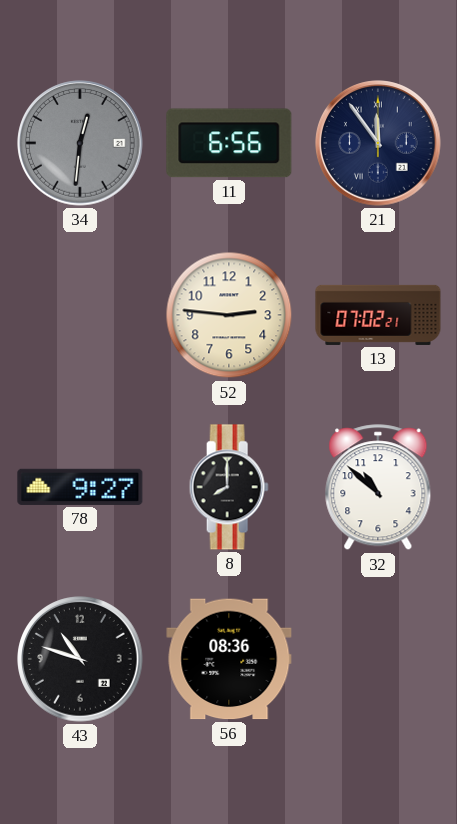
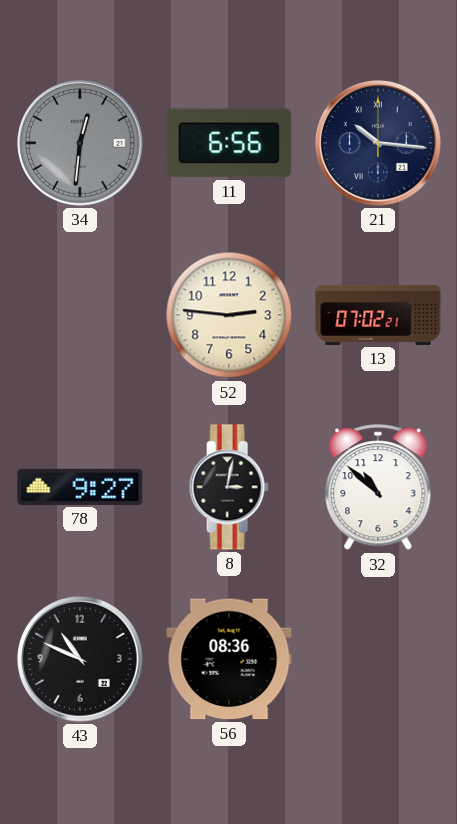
21: 11:54 -> 10:16 (378, 143)
8: 8:00 -> 3:02 (229, 487)
43: 10:48 -> 10:49 (80, 659)
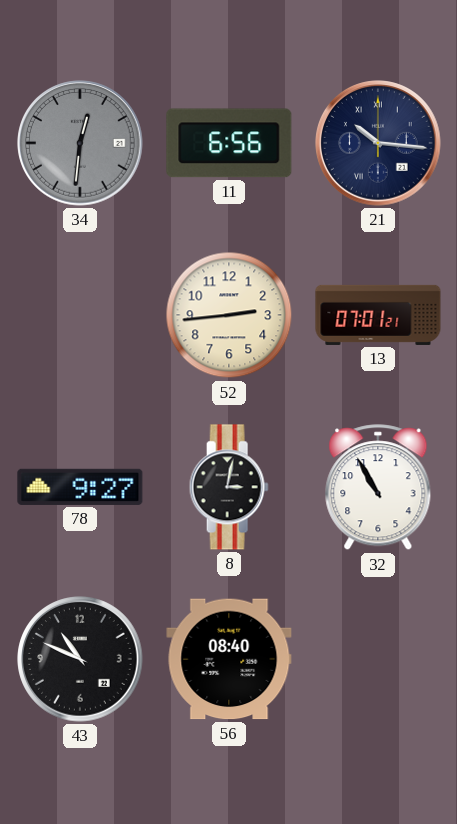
52: 2:46 -> 2:44 (229, 315)
13: 07:02 -> 07:01 (378, 315)
32: 10:52 -> 10:55 (378, 488)
56: 08:36 -> 08:40 (229, 659)
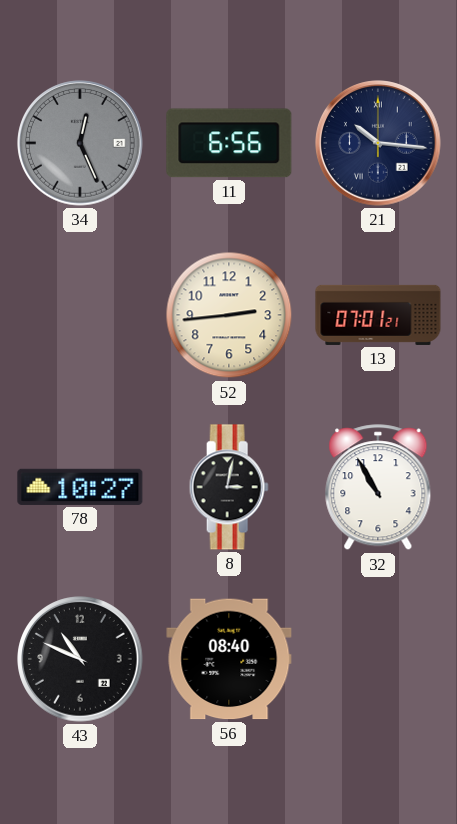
34: 12:31 -> 12:26 (80, 143)
78: 9:27 -> 10:27 (80, 487)
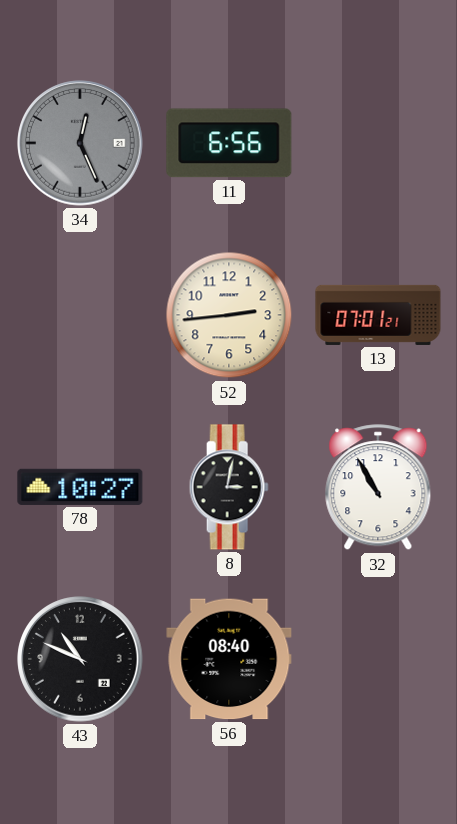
21: 10:16 -> none (378, 143)
